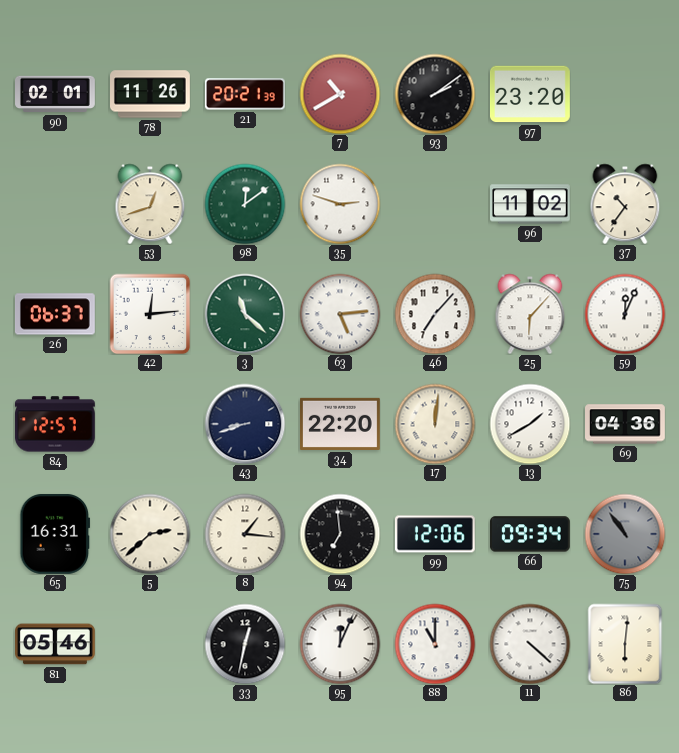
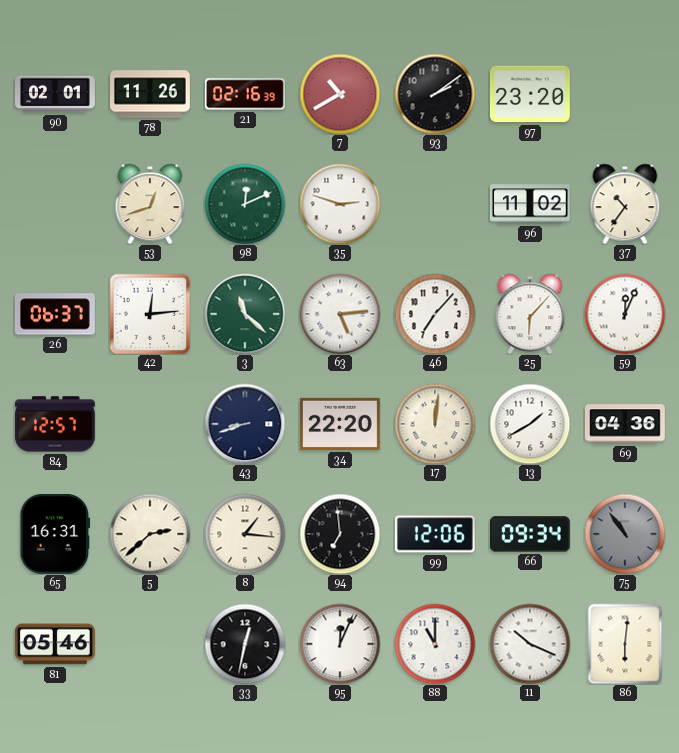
21: 20:21 -> 02:16 (245, 94)
98: 12:09 -> 12:11 (245, 204)
11: 4:22 -> 10:19 (530, 644)
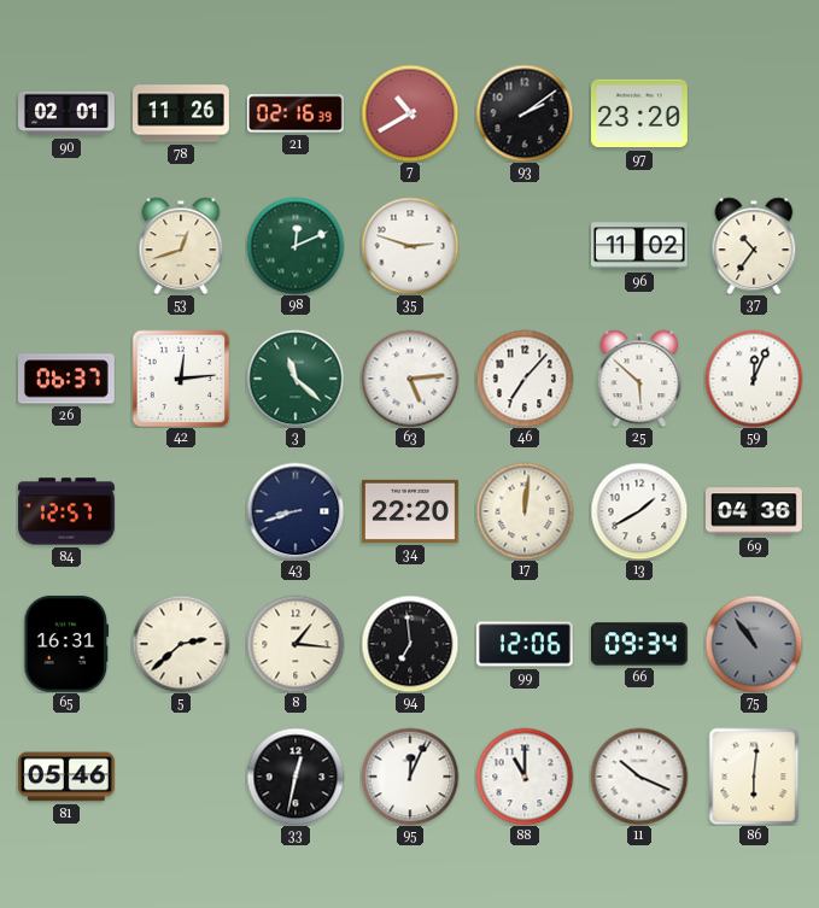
25: 6:07 -> 5:52 (639, 379)
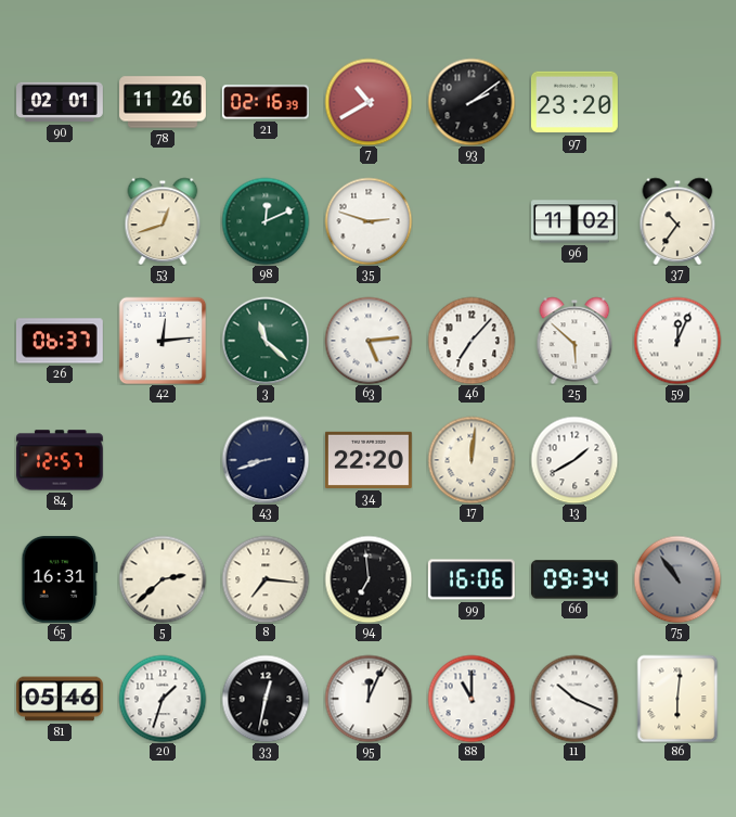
69: 04:36 -> none (755, 511)
8: 1:16 -> 7:16 (266, 579)
99: 12:06 -> 16:06 (472, 579)
20: none -> 1:33 (163, 699)
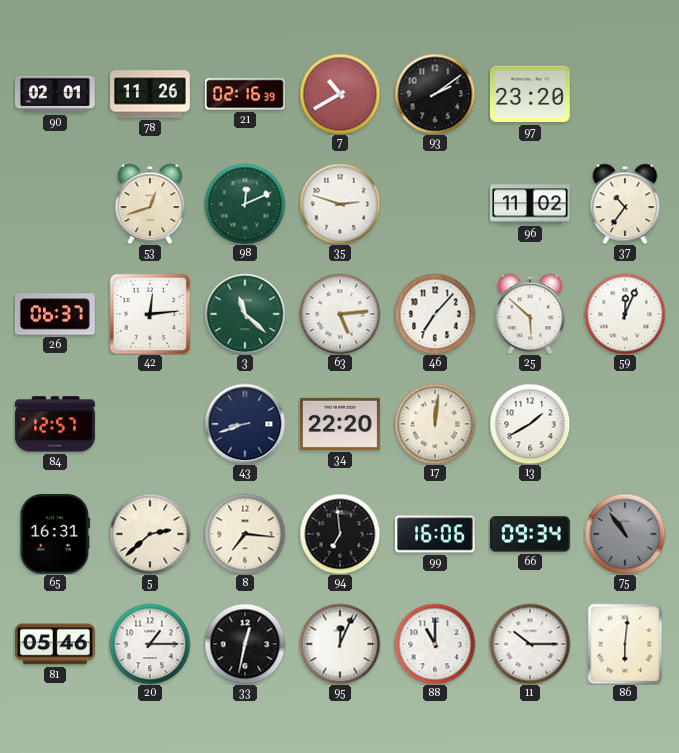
20: 1:33 -> 1:15 (150, 644)
11: 10:19 -> 10:15 (530, 644)
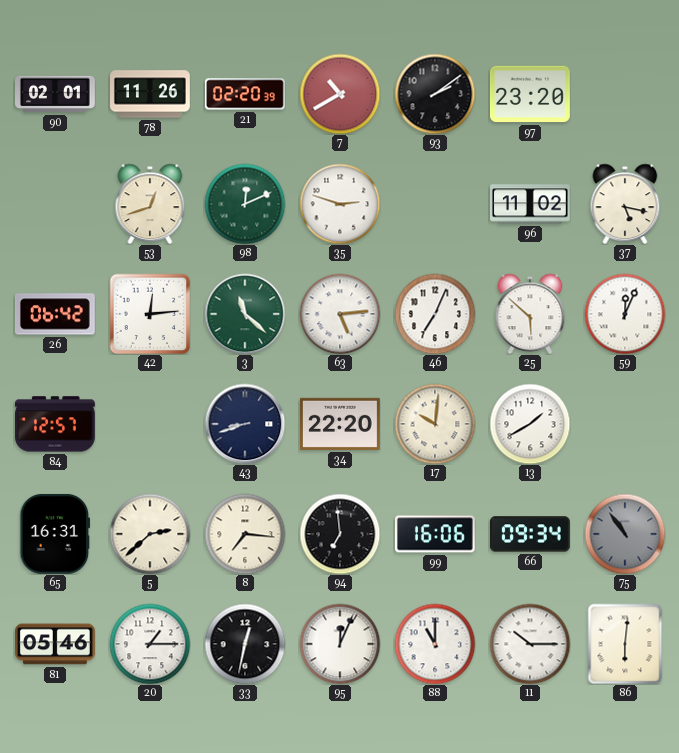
21: 02:16 -> 02:20 (245, 94)
37: 10:36 -> 5:17 (625, 204)
26: 06:37 -> 06:42 (55, 314)
46: 7:07 -> 7:04 (435, 314)
17: 12:01 -> 10:01 (435, 424)
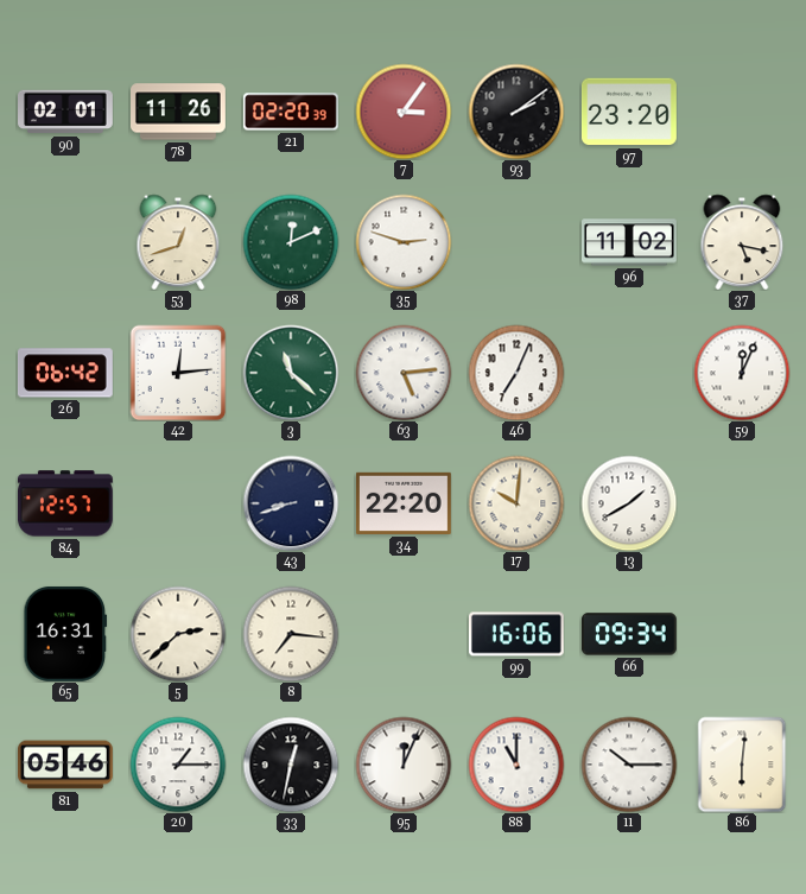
7: 10:40 -> 3:06 (404, 112)
25: 5:52 -> none (530, 314)
94: 6:59 -> none (340, 534)
75: 10:54 -> none (625, 534)
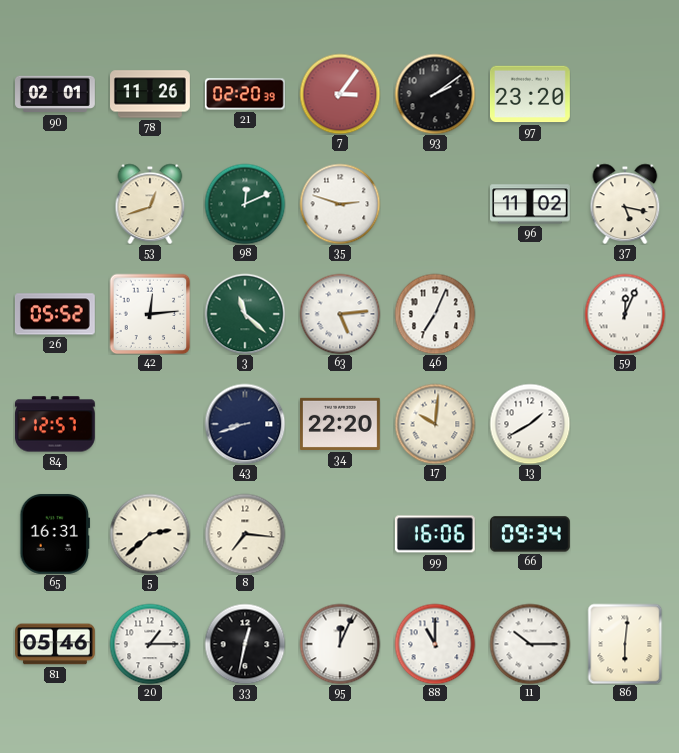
26: 06:42 -> 05:52 (55, 314)
